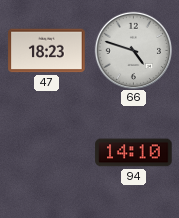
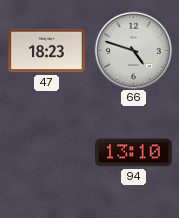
94: 14:10 -> 13:10 (134, 153)
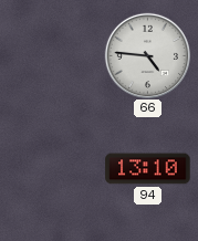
47: 18:23 -> none (47, 51)
66: 4:48 -> 4:46 (147, 55)
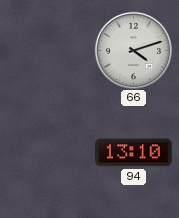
66: 4:46 -> 4:12 (133, 50)
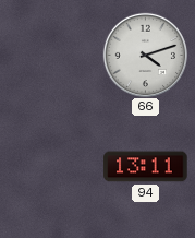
94: 13:10 -> 13:11 (146, 167)
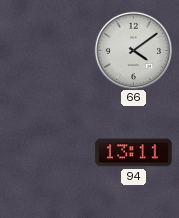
66: 4:12 -> 4:09 (133, 50)
